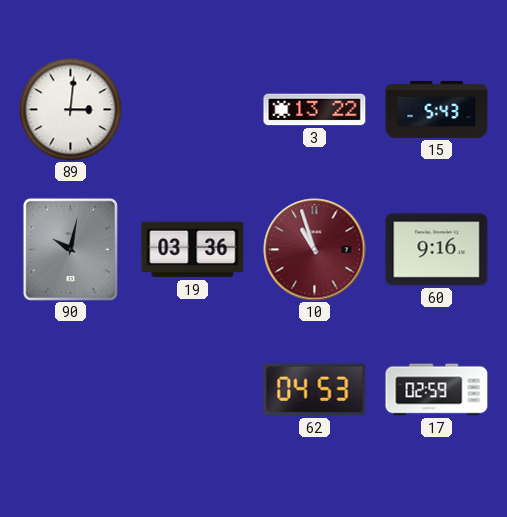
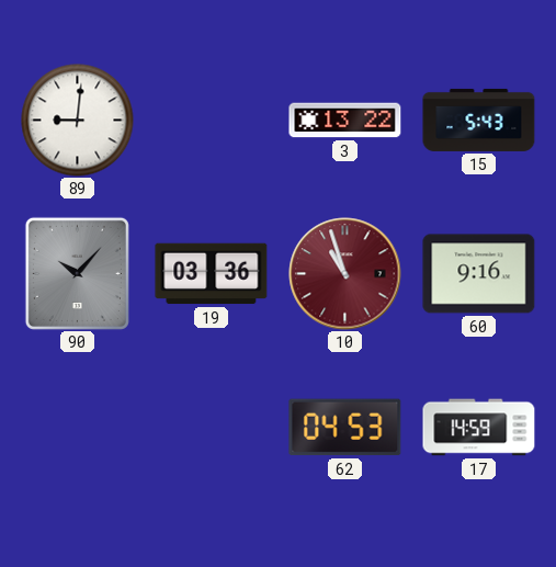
89: 3:01 -> 9:01 (78, 121)
90: 10:02 -> 10:07 (77, 273)
17: 02:59 -> 14:59 (479, 428)
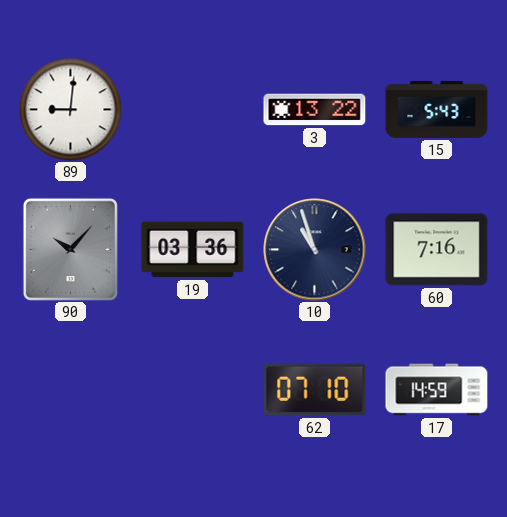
10 dial: burgundy -> navy (315, 250)
60: 9:16 -> 7:16 (437, 250)
62: 04:53 -> 07:10 (315, 390)
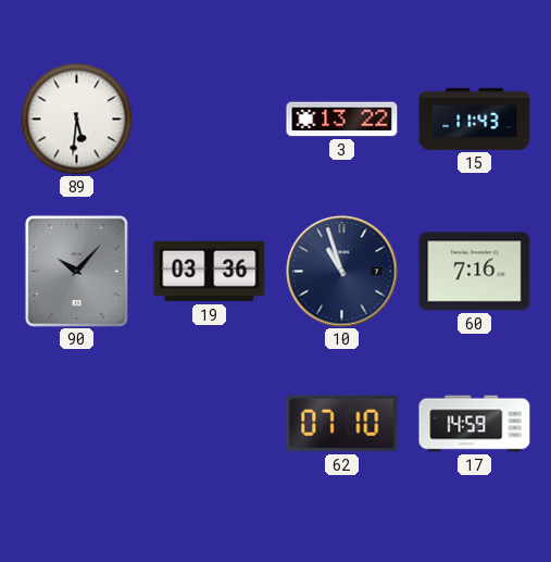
89: 9:01 -> 5:31 (77, 120)
15: 5:43 -> 11:43 (475, 118)
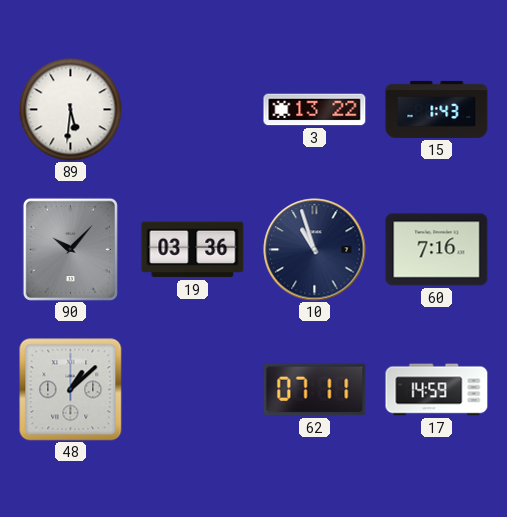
15: 11:43 -> 1:43 (437, 109)
48: none -> 1:08 (71, 390)
62: 07:10 -> 07:11 (315, 390)
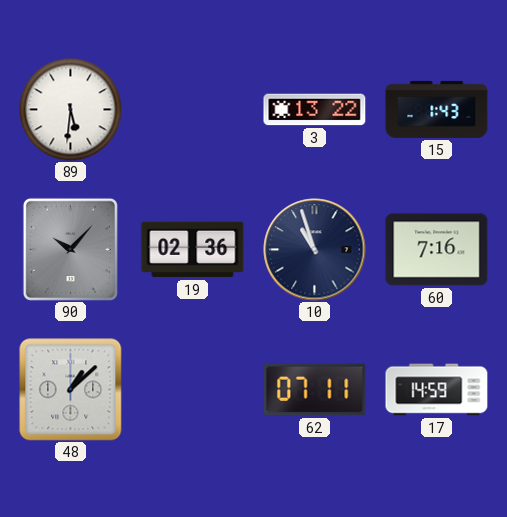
19: 03:36 -> 02:36 (193, 250)
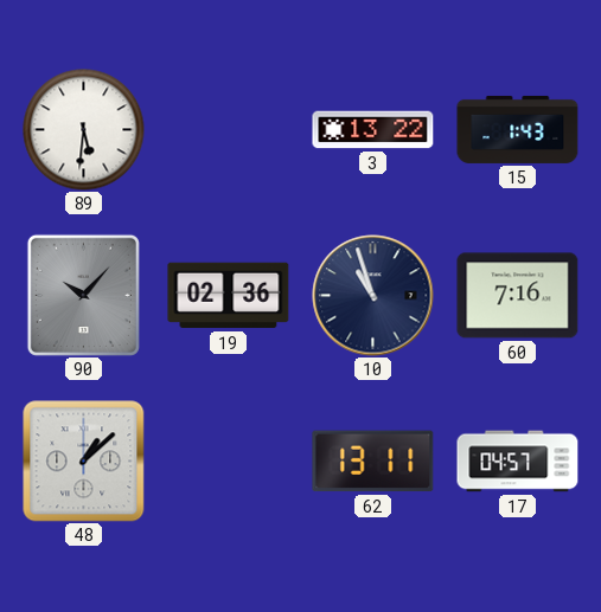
62: 07:11 -> 13:11 (373, 462)
17: 14:59 -> 04:57 (518, 462)
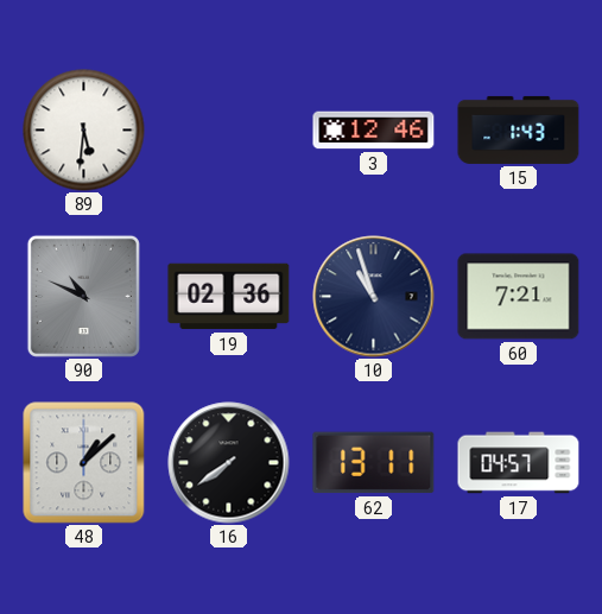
3: 13:22 -> 12:46 (374, 131)
90: 10:07 -> 10:49 (83, 296)
60: 7:16 -> 7:21 (519, 297)
16: none -> 7:39 (229, 463)
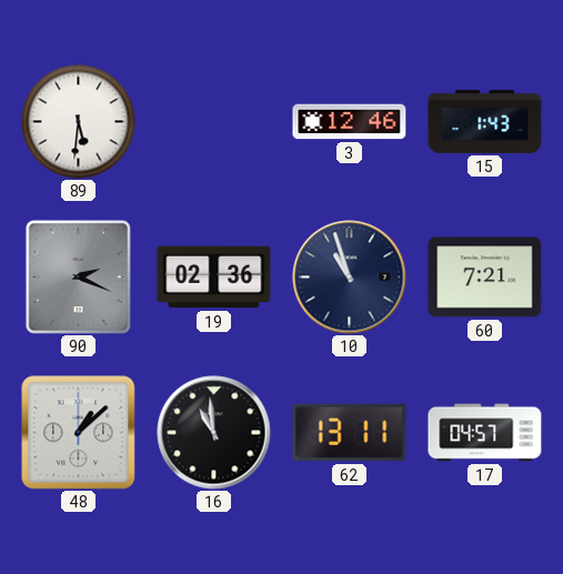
90: 10:49 -> 2:19 (78, 276)
16: 7:39 -> 10:59 (214, 433)
